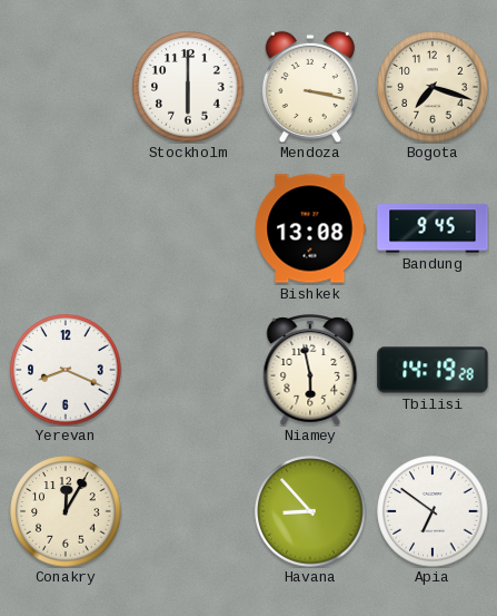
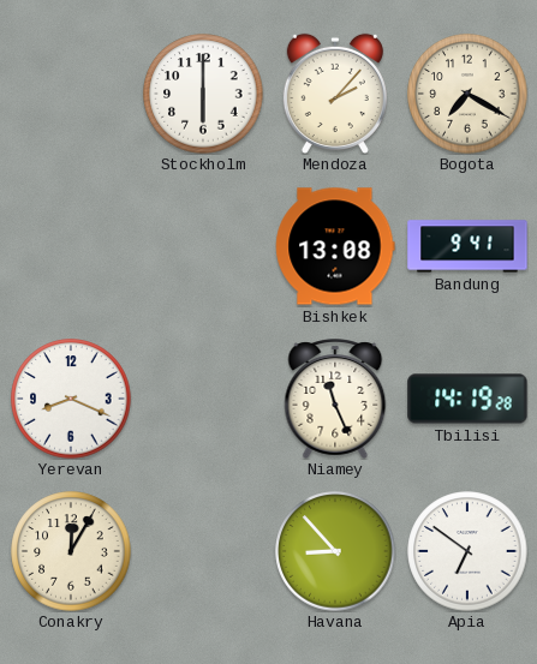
Mendoza: 3:17 -> 2:07 (335, 94)
Bogota: 7:18 -> 7:20 (467, 94)
Bandung: 9:45 -> 9:41 (467, 246)
Niamey: 5:58 -> 11:26 (335, 399)
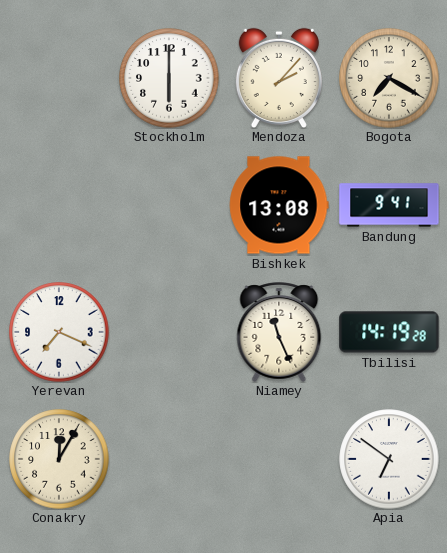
Yerevan: 8:19 -> 7:19 (59, 332)
Havana: 8:53 -> none (335, 551)
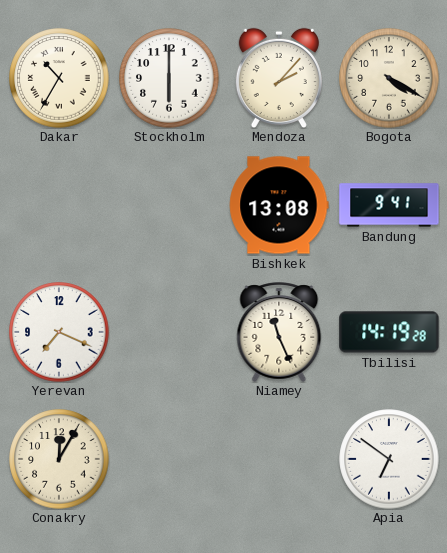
Dakar: none -> 10:35 (59, 78)
Bogota: 7:20 -> 4:20 (389, 78)
